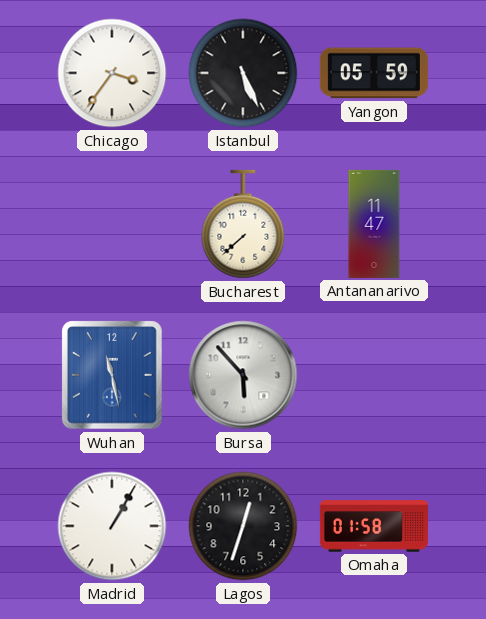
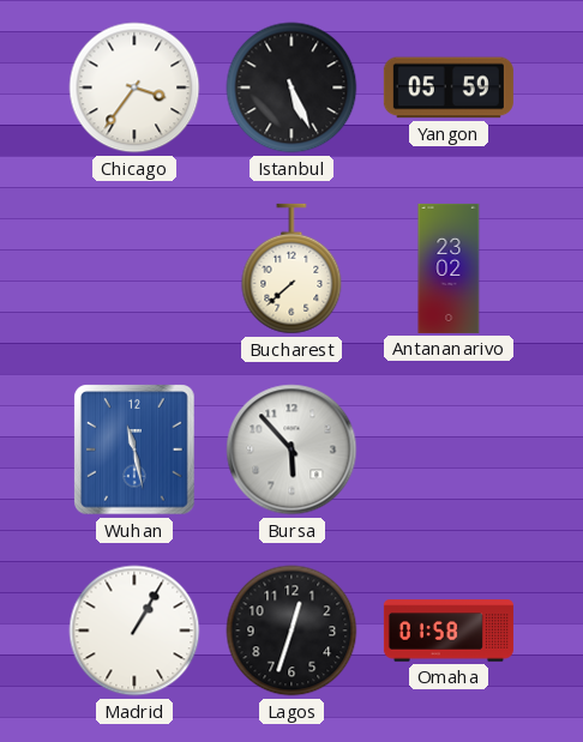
Antananarivo: 11:47 -> 23:02 (449, 269)
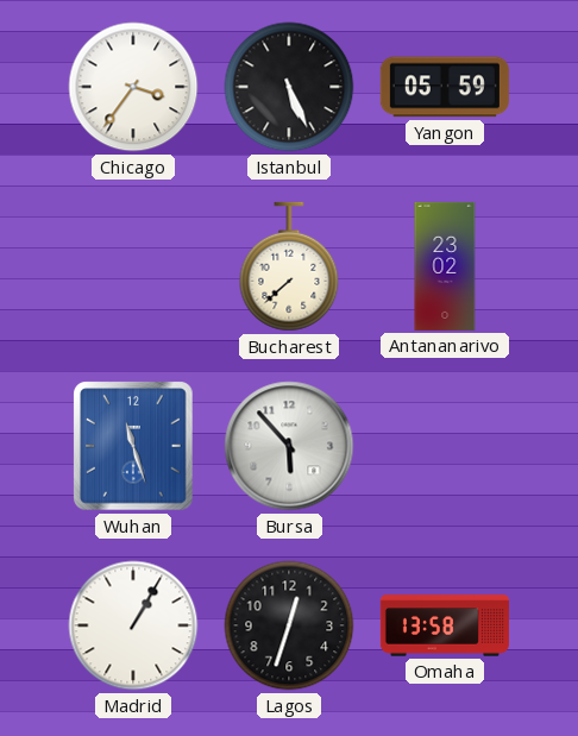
Wuhan: 11:28 -> 11:27 (133, 446)
Omaha: 01:58 -> 13:58 (445, 625)
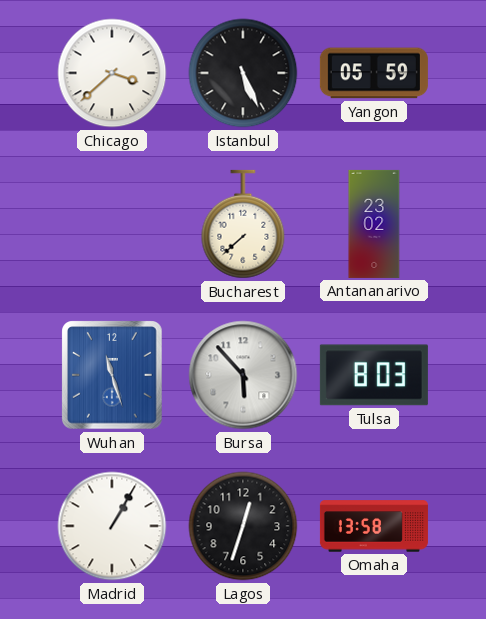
Chicago: 3:36 -> 3:38 (112, 73)
Tulsa: none -> 8:03 (374, 375)
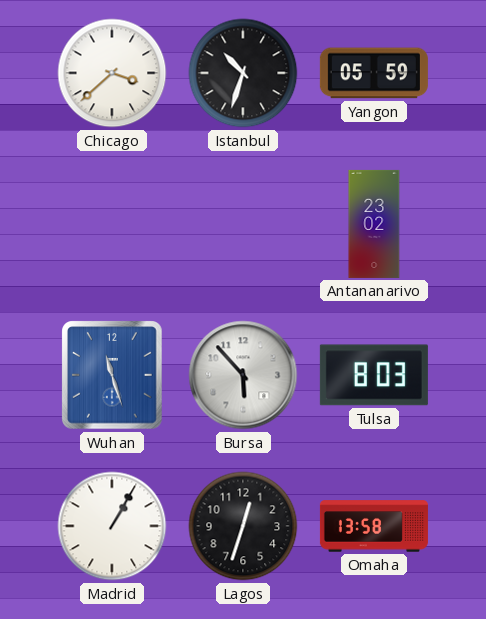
Istanbul: 5:26 -> 10:33 (243, 73)
Bucharest: 7:38 -> none (243, 224)
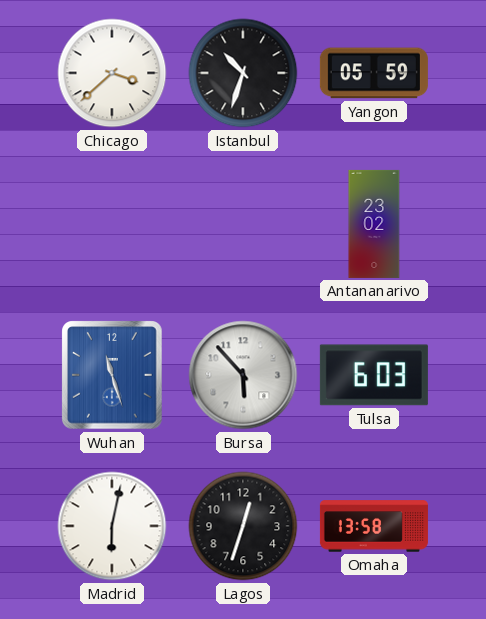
Tulsa: 8:03 -> 6:03 (374, 375)
Madrid: 1:05 -> 6:02 (112, 526)
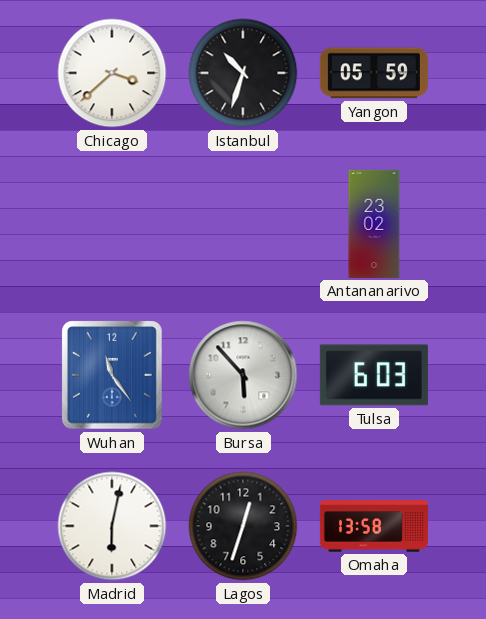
Wuhan: 11:27 -> 11:24 (112, 375)
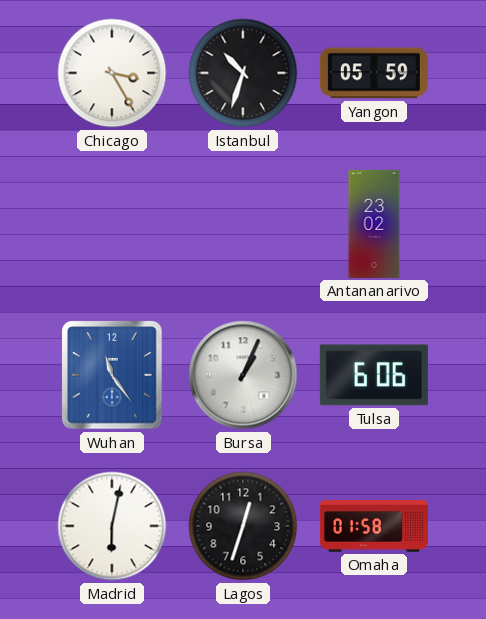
Chicago: 3:38 -> 3:25 (112, 73)
Bursa: 5:53 -> 1:04 (243, 375)
Tulsa: 6:03 -> 6:06 (374, 375)
Omaha: 13:58 -> 01:58 (374, 526)
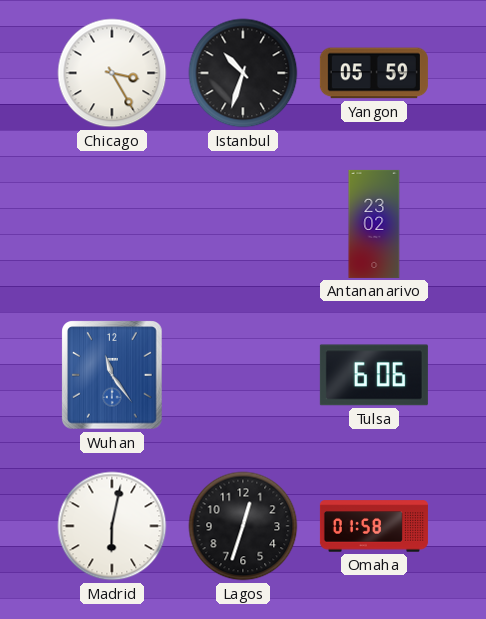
Bursa: 1:04 -> none (243, 375)
